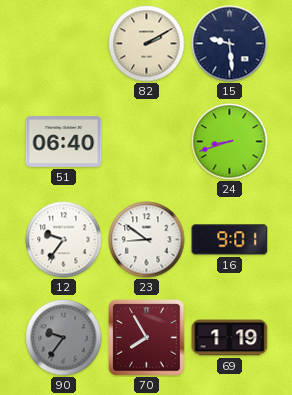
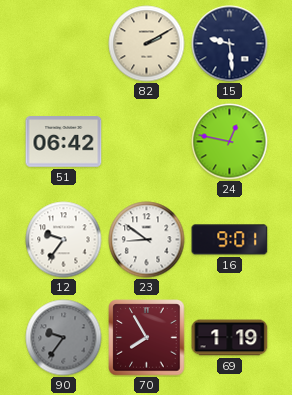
51: 06:40 -> 06:42 (64, 142)
24: 8:42 -> 12:47 (230, 142)
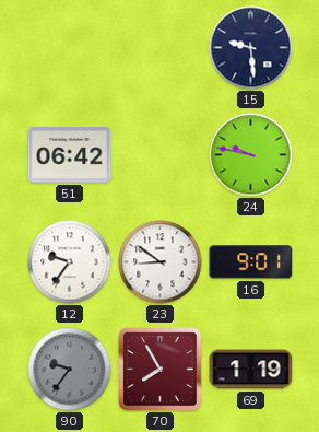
82: 2:10 -> none (147, 44)
24: 12:47 -> 9:47 (251, 155)
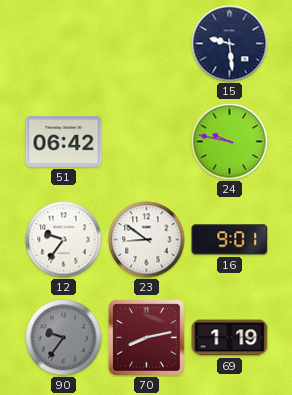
70: 7:55 -> 8:13 (147, 338)
